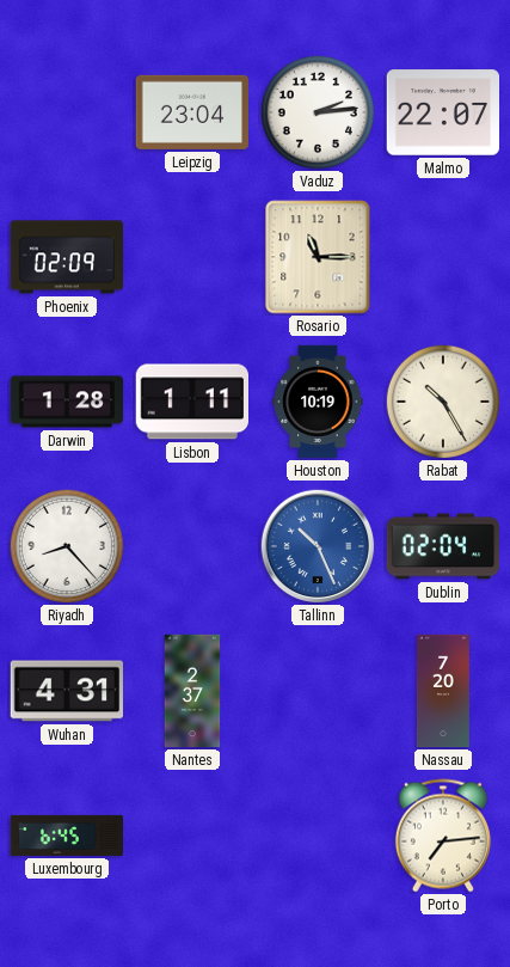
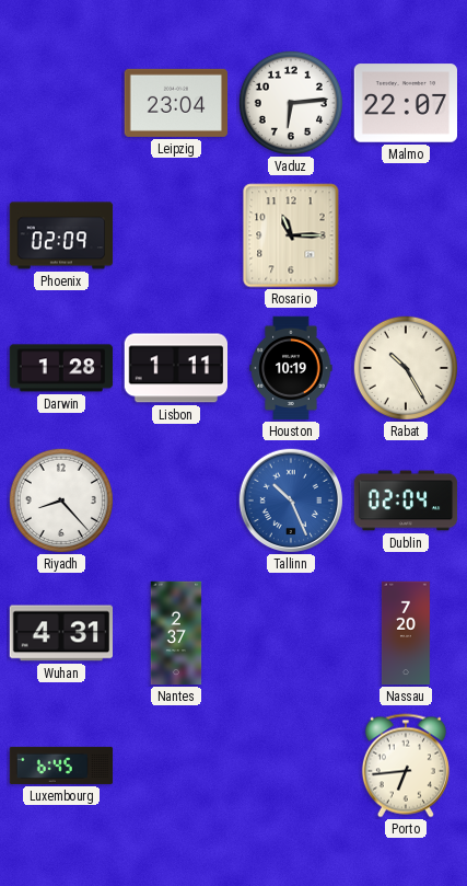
Vaduz: 2:14 -> 6:14 (291, 103)
Porto: 7:14 -> 6:44 (406, 766)
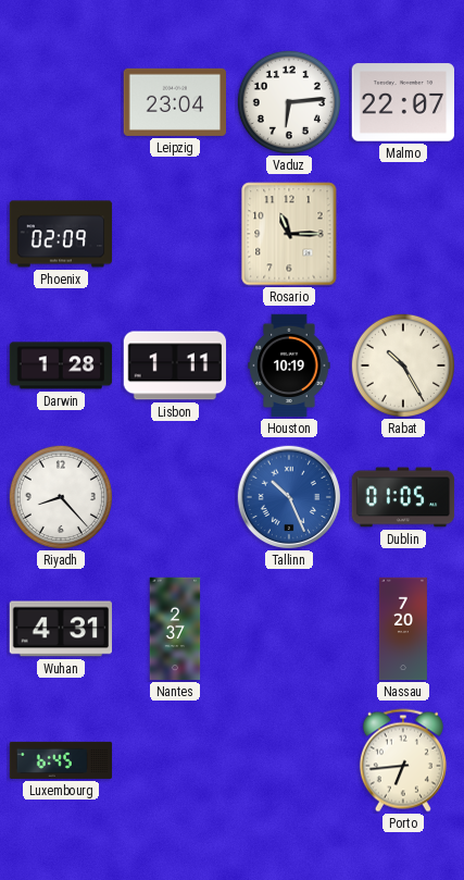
Dublin: 02:04 -> 01:05 (403, 497)
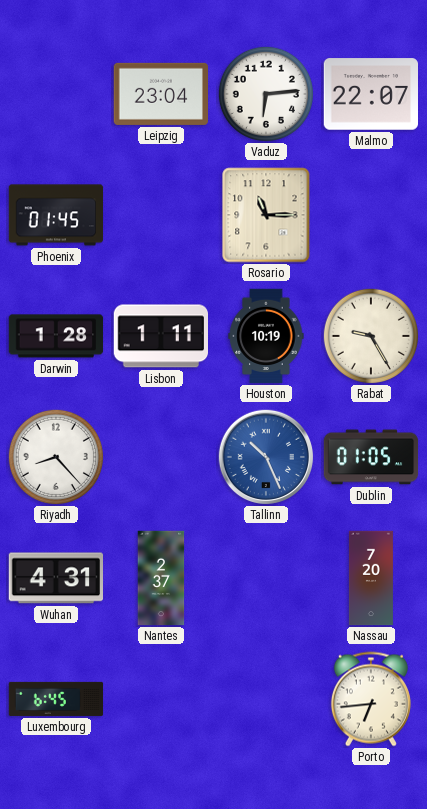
Phoenix: 02:09 -> 01:45 (56, 215)
Rabat: 10:25 -> 9:25 (371, 336)
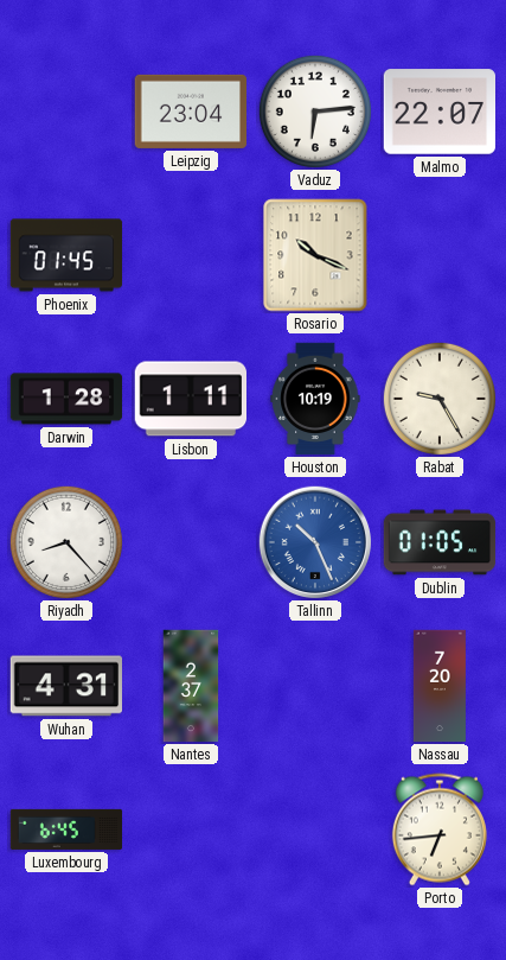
Rosario: 11:15 -> 10:19 (315, 255)
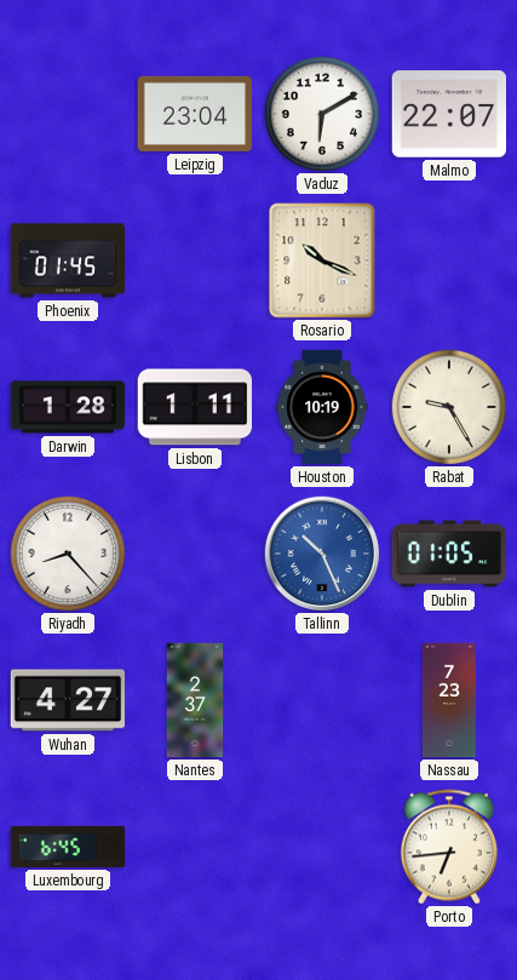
Vaduz: 6:14 -> 6:10 (322, 114)
Wuhan: 4:31 -> 4:27 (67, 700)
Nassau: 7:20 -> 7:23 (449, 700)
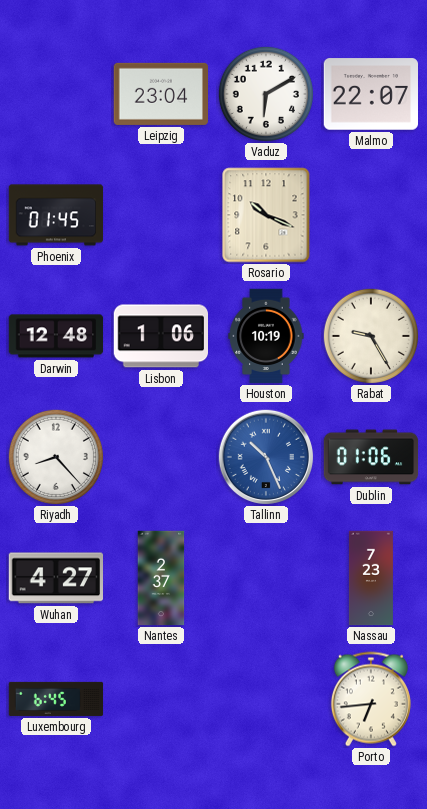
Darwin: 1:28 -> 12:48 (56, 336)
Lisbon: 1:11 -> 1:06 (160, 336)
Dublin: 01:05 -> 01:06 (371, 457)
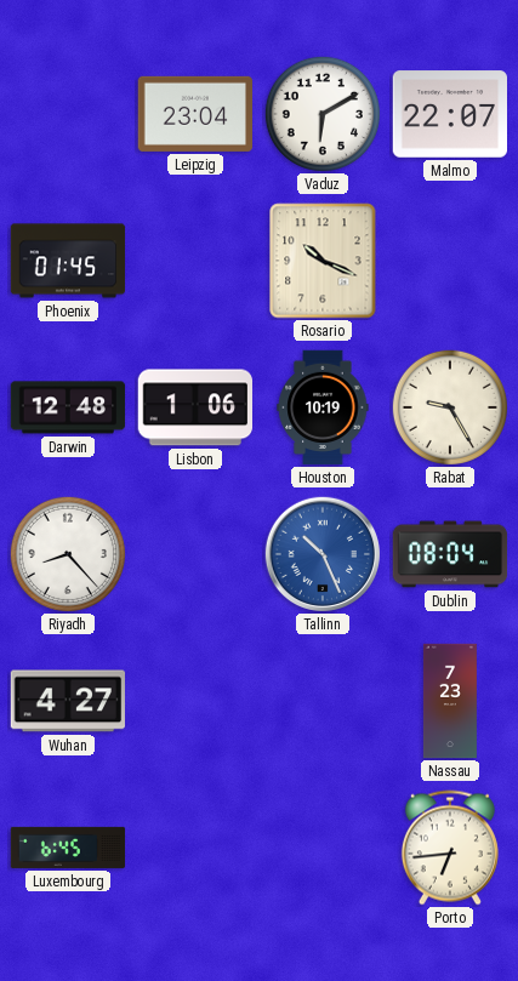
Dublin: 01:06 -> 08:04 (450, 554)
Nantes: 2:37 -> none (161, 578)
